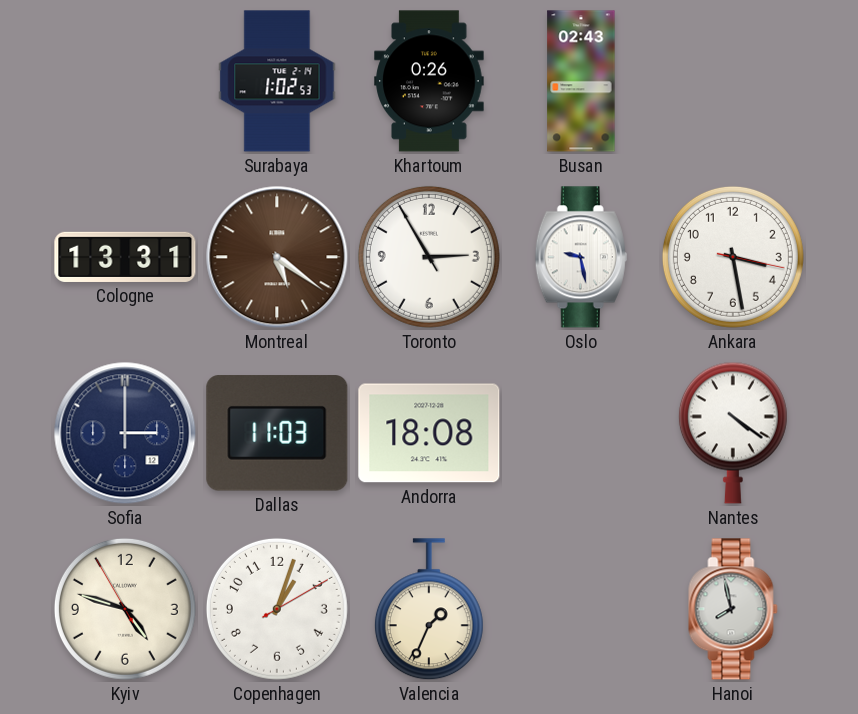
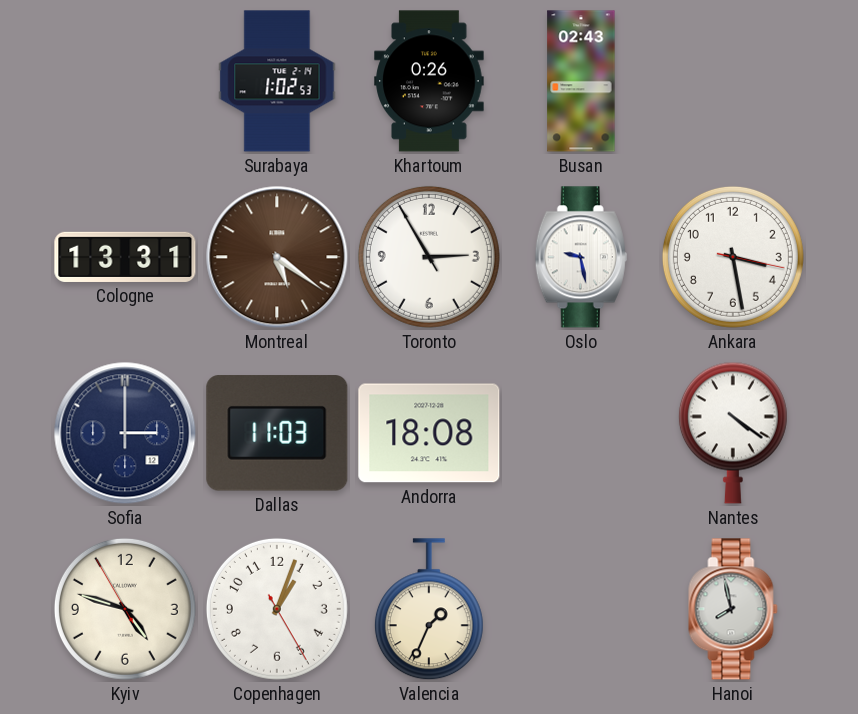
Copenhagen: 1:03:10 -> 1:03:25 (277, 609)
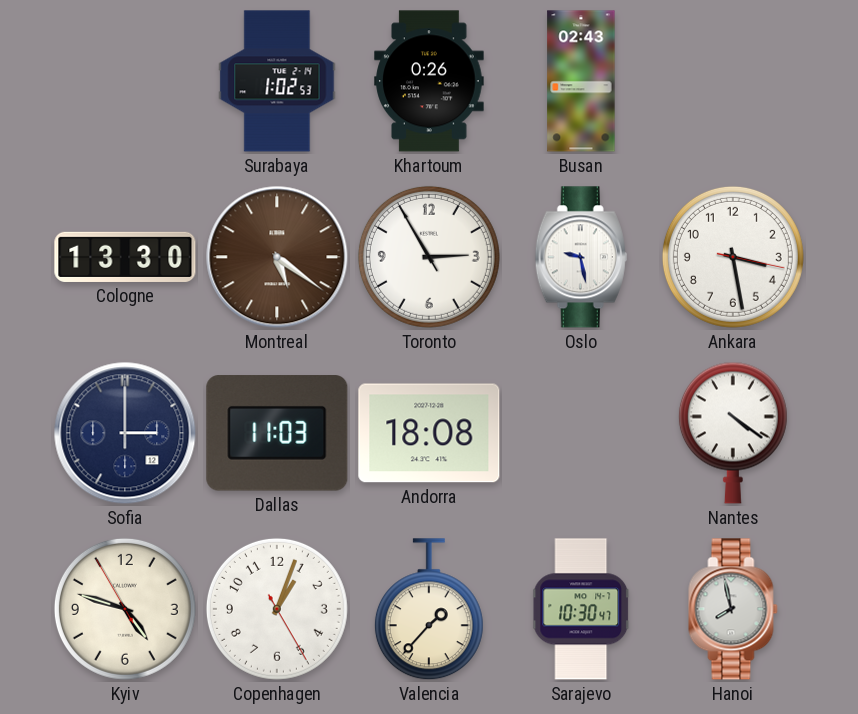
Cologne: 13:31 -> 13:30 (125, 257)
Valencia: 1:34 -> 1:37 (429, 610)
Sarajevo: none -> 10:30 (582, 609)
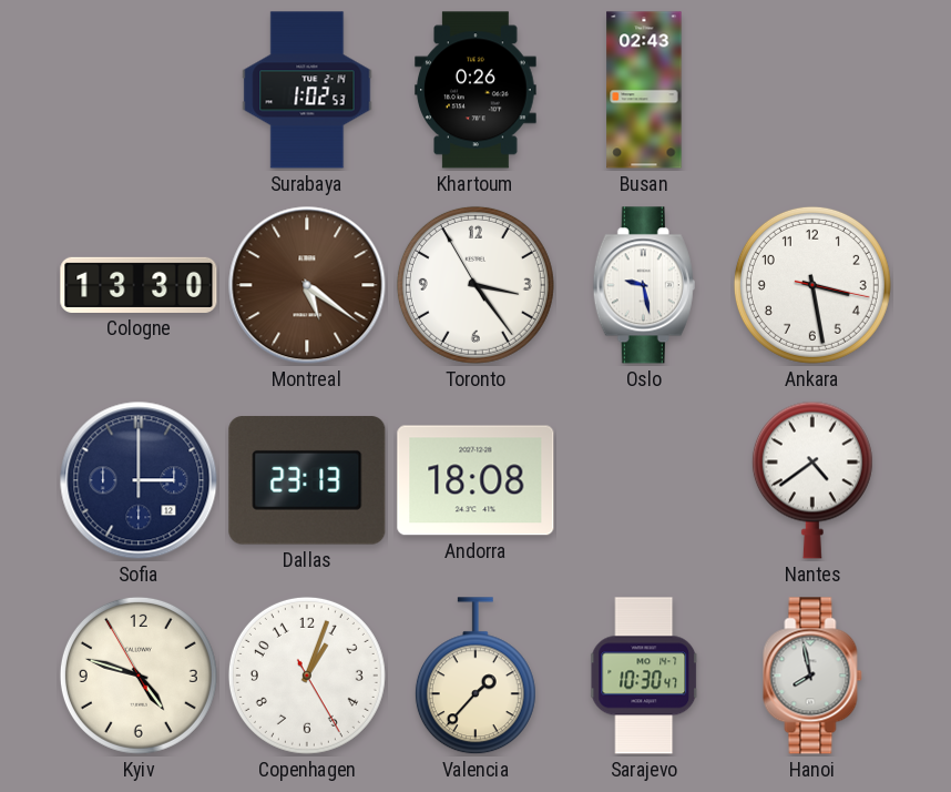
Toronto: 2:54 -> 3:23 (475, 285)
Dallas: 11:03 -> 23:13 (307, 480)
Nantes: 4:21 -> 4:39 (812, 480)
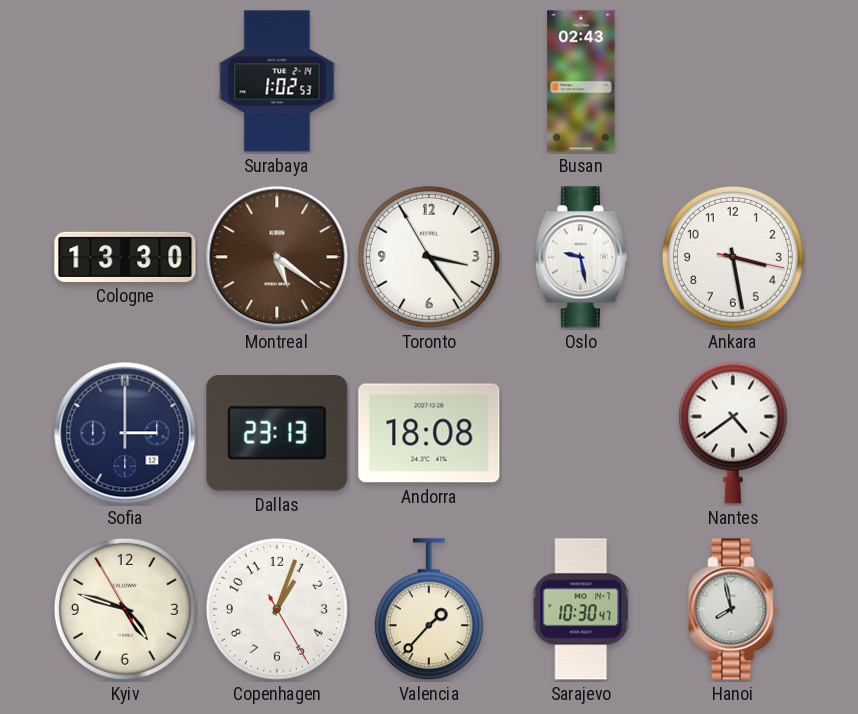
Khartoum: 0:26 -> none (475, 90)
